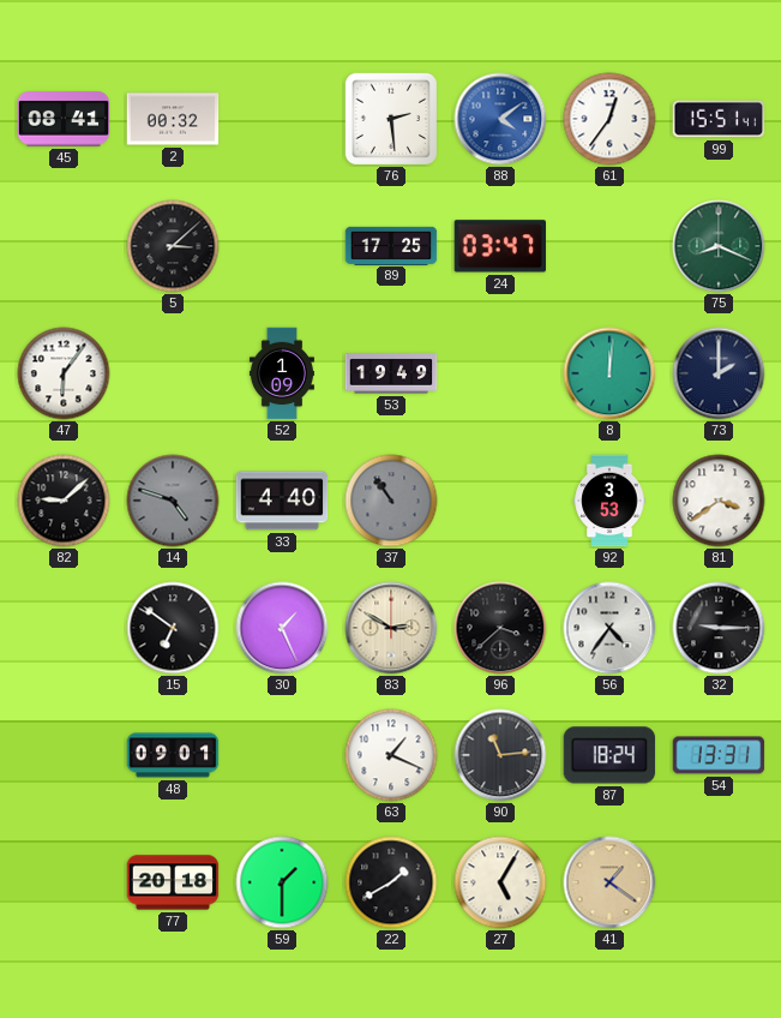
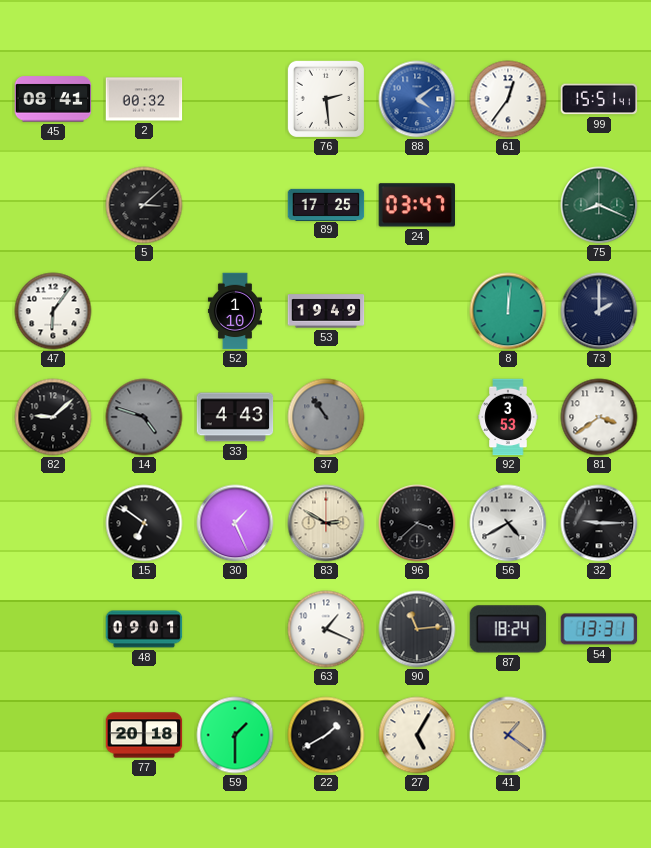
52: 1:09 -> 1:10 (235, 311)
33: 4:40 -> 4:43 (235, 417)
56: 4:36 -> 4:40 (508, 523)
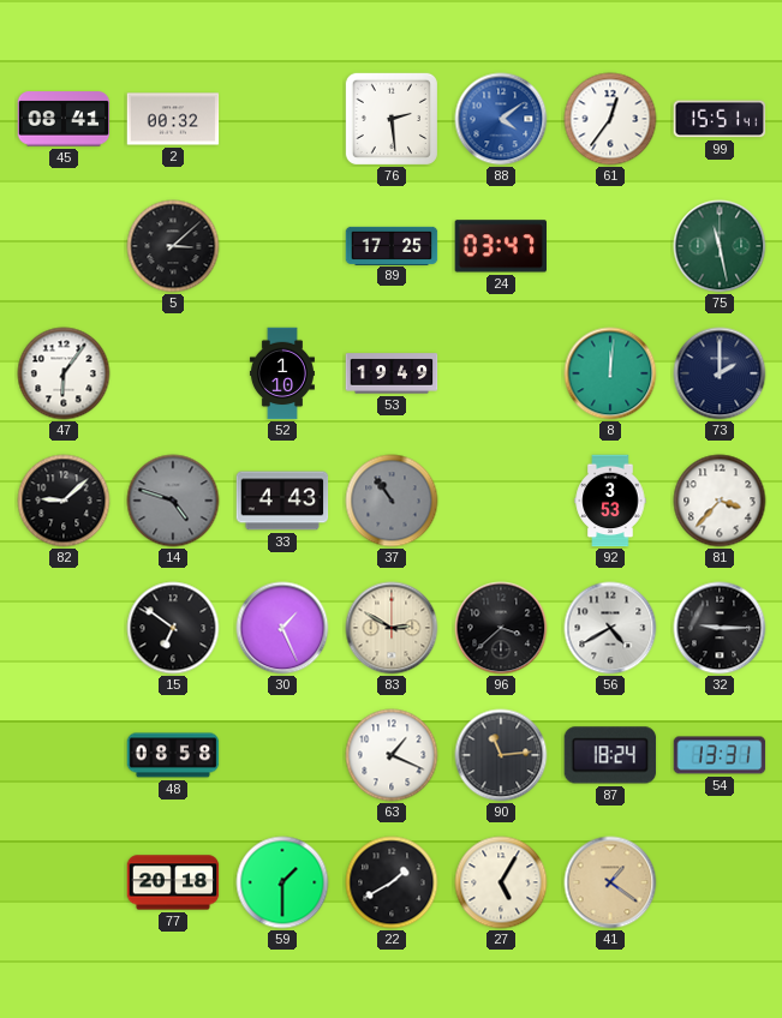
75: 8:19 -> 11:28 (720, 246)
81: 3:39 -> 3:37 (720, 501)
48: 09:01 -> 08:58 (173, 755)
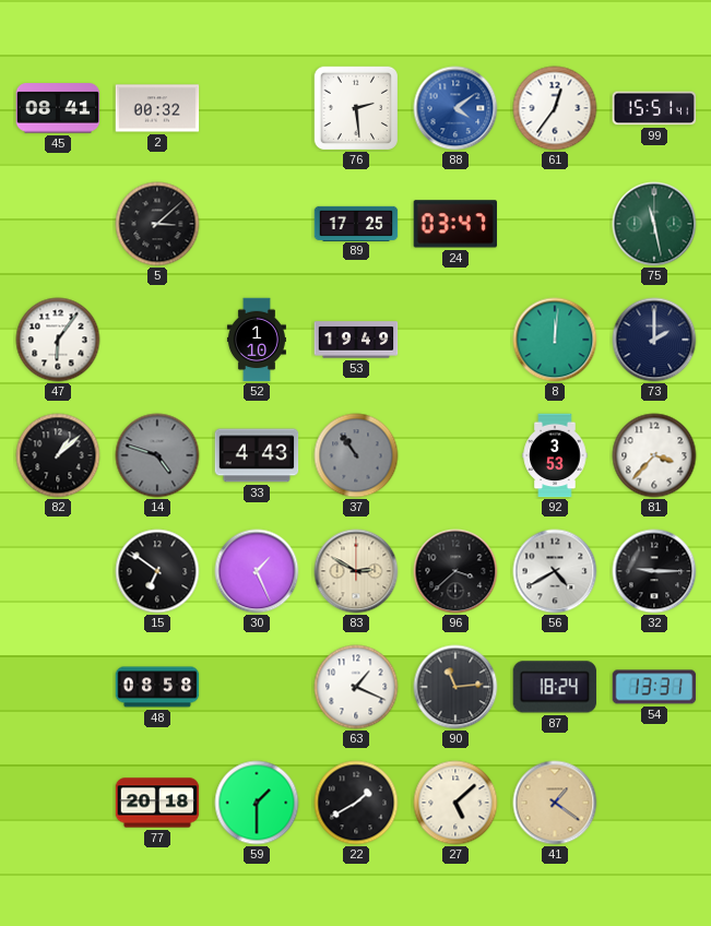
82: 9:08 -> 1:08 (58, 455)
27: 5:05 -> 5:08 (455, 803)
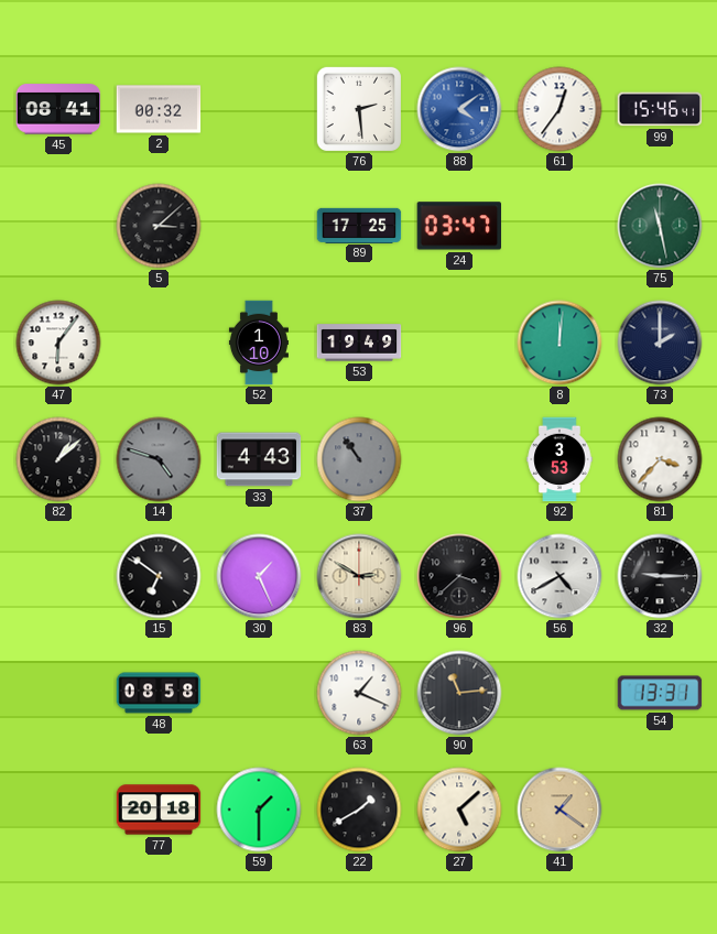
99: 15:51 -> 15:46 (660, 109)
87: 18:24 -> none (555, 687)
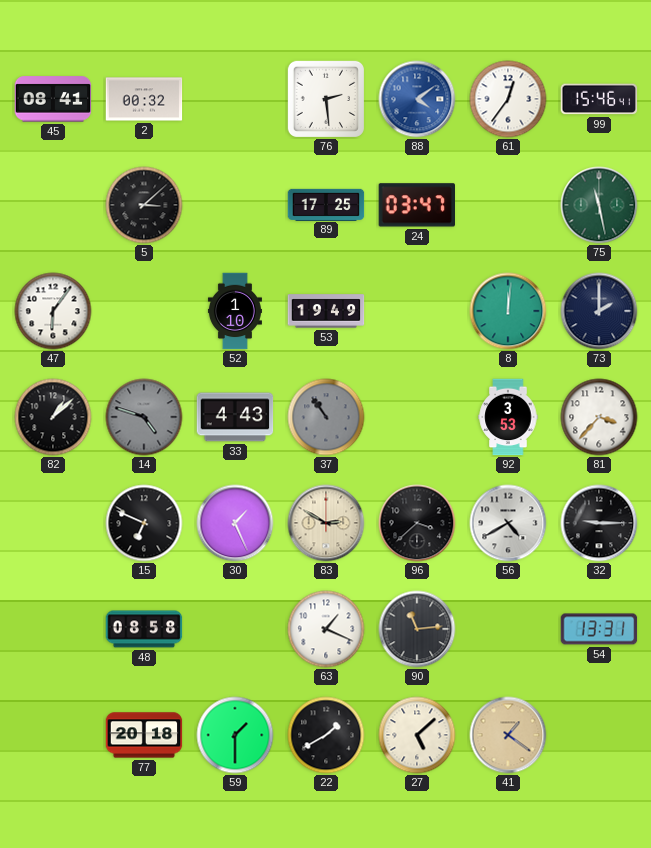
15: 6:51 -> 6:49 (144, 523)
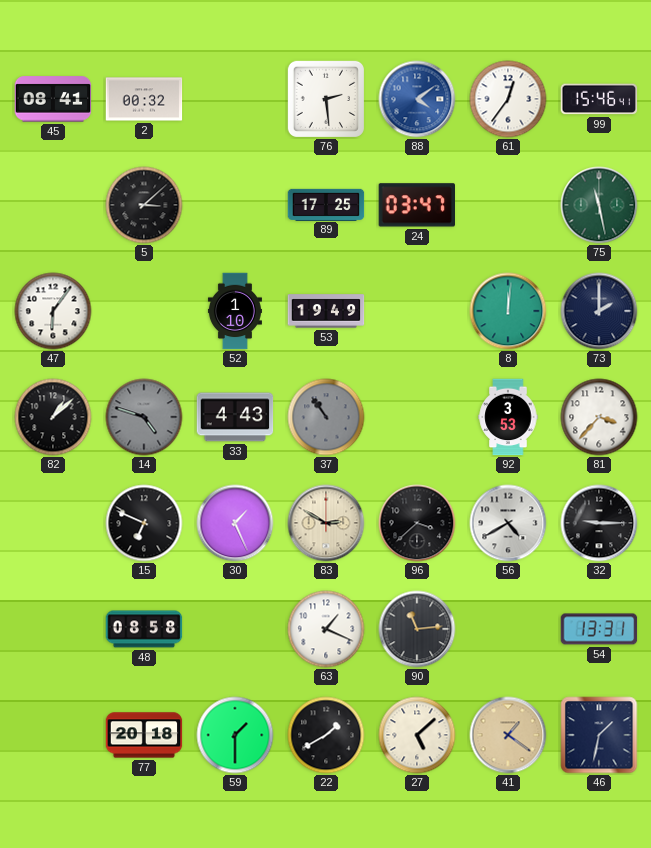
46: none -> 1:32 (599, 735)
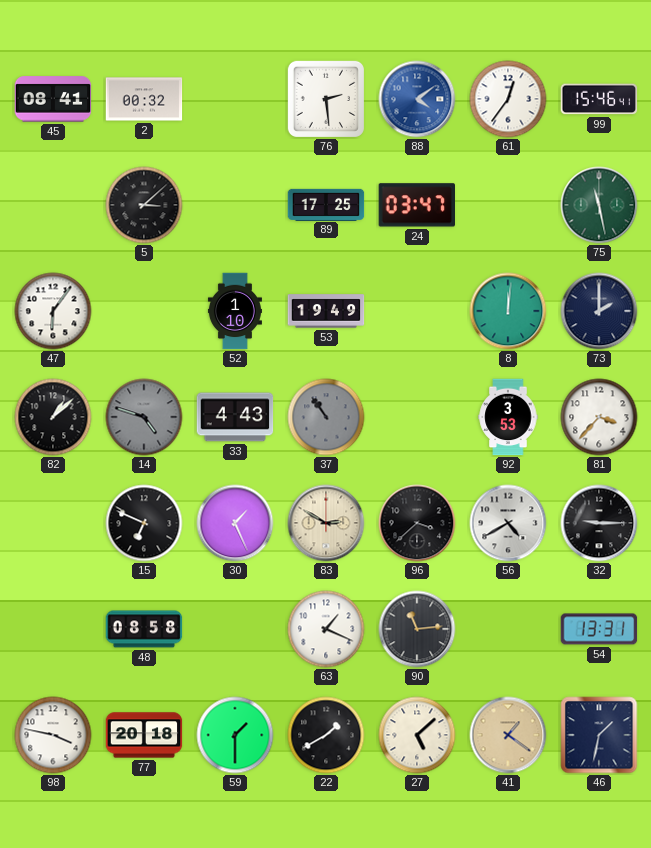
98: none -> 3:47 (53, 735)
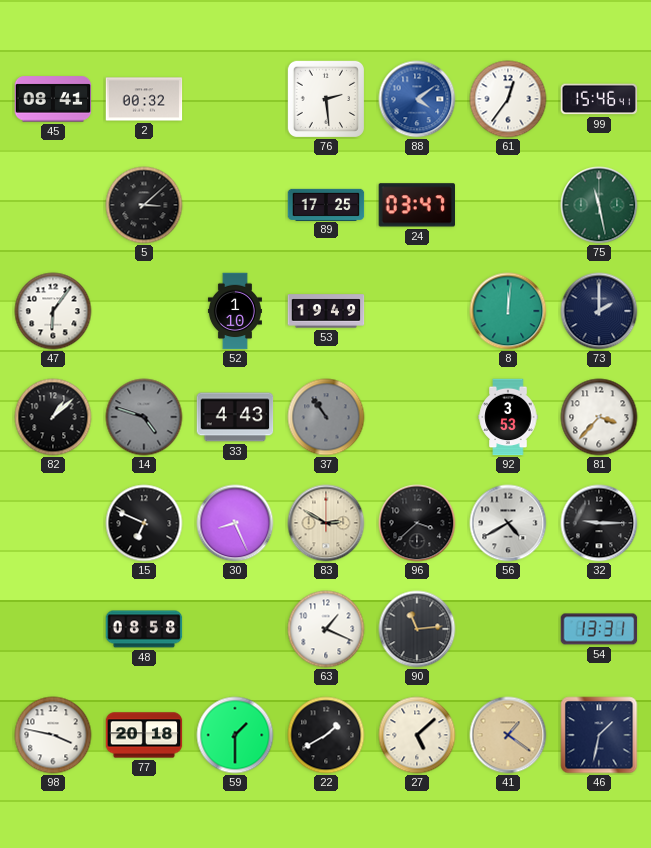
30: 1:26 -> 8:26 (235, 523)
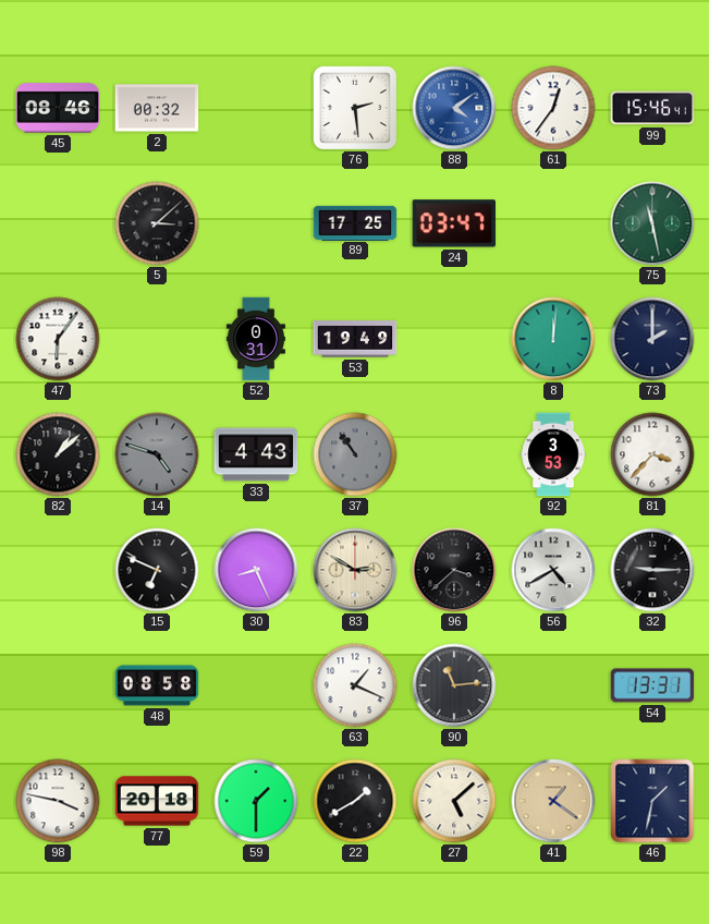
45: 08:41 -> 08:46 (58, 108)
52: 1:10 -> 0:31 (256, 339)
